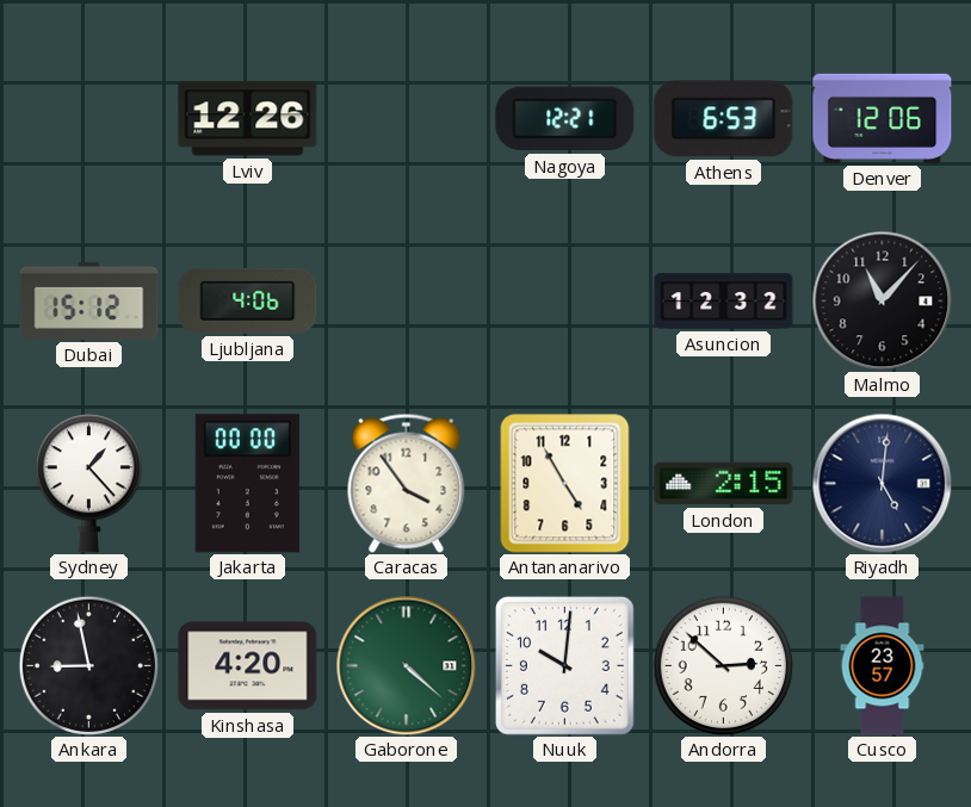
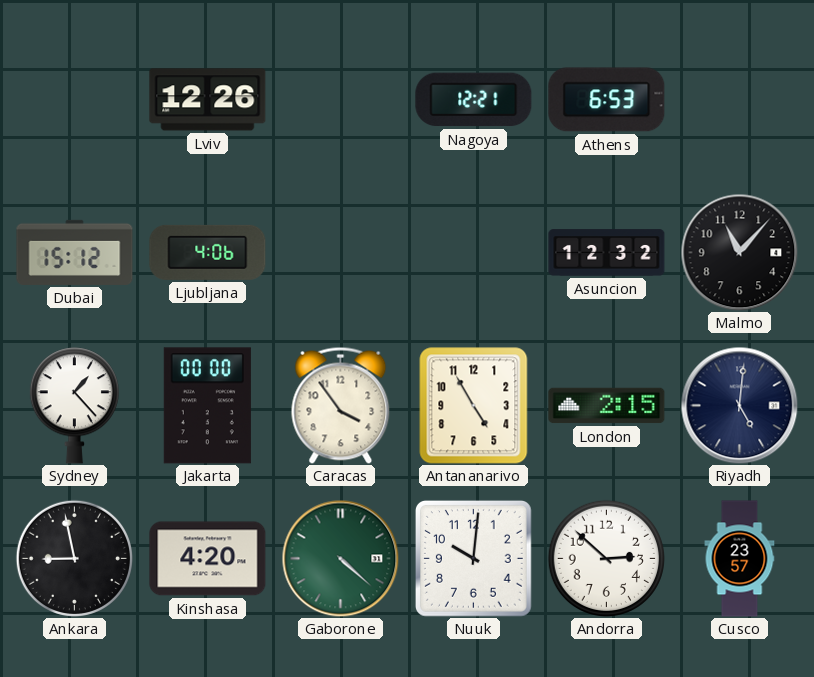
Denver: 12:06 -> none (883, 118)
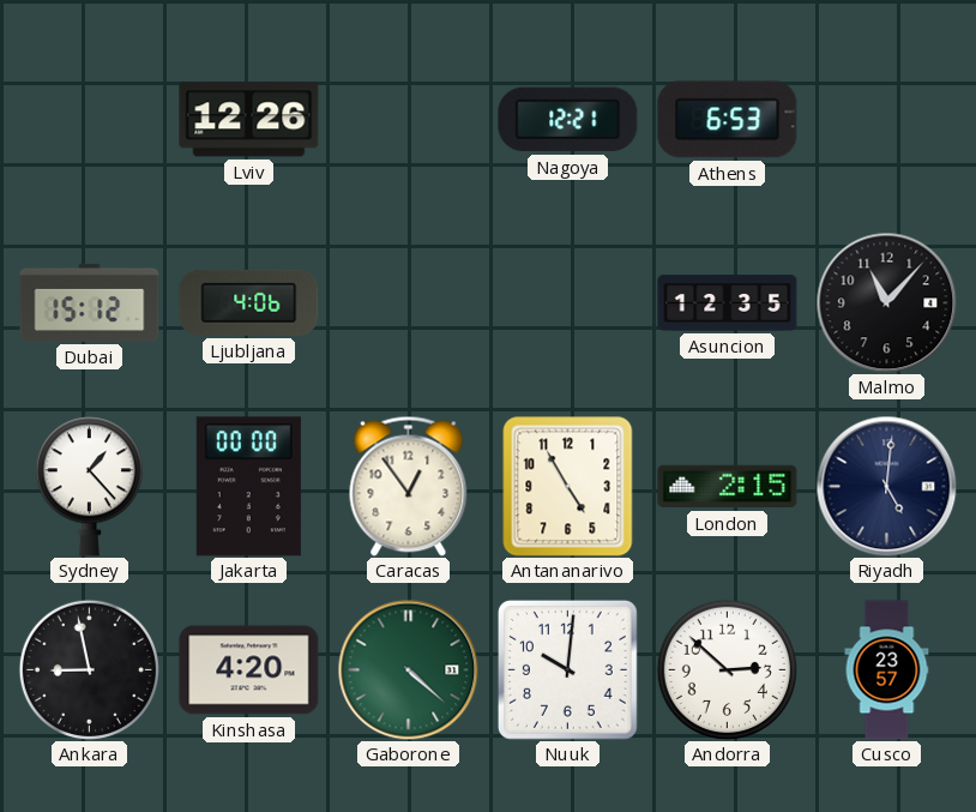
Asuncion: 12:32 -> 12:35 (728, 303)
Caracas: 3:54 -> 12:54 (409, 486)
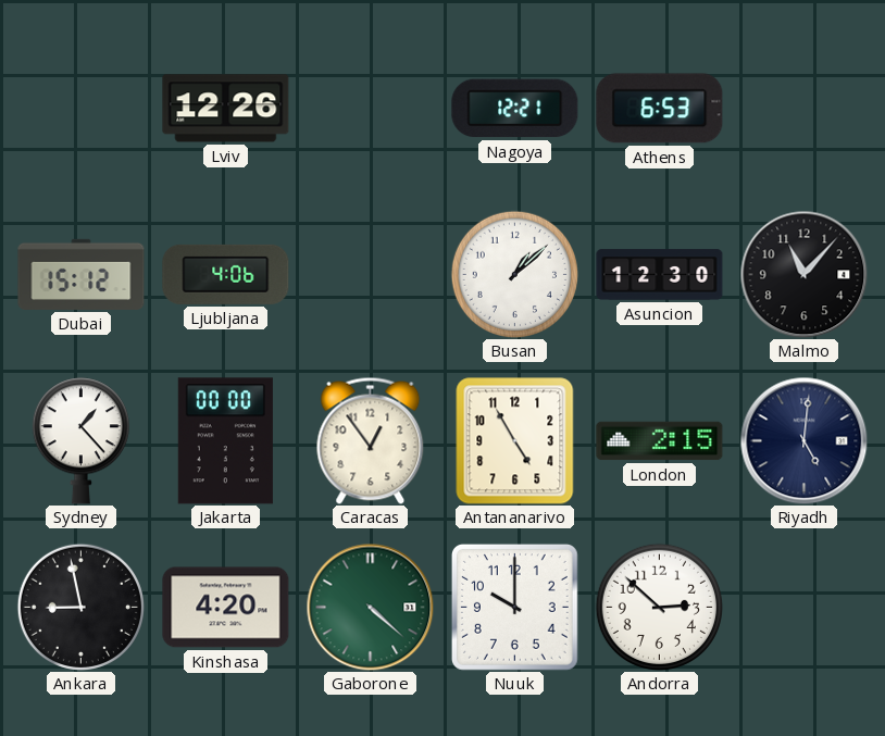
Busan: none -> 1:08 (514, 274)
Asuncion: 12:35 -> 12:30 (660, 275)
Nuuk: 10:01 -> 10:00 (514, 607)
Cusco: 23:57 -> none (887, 670)
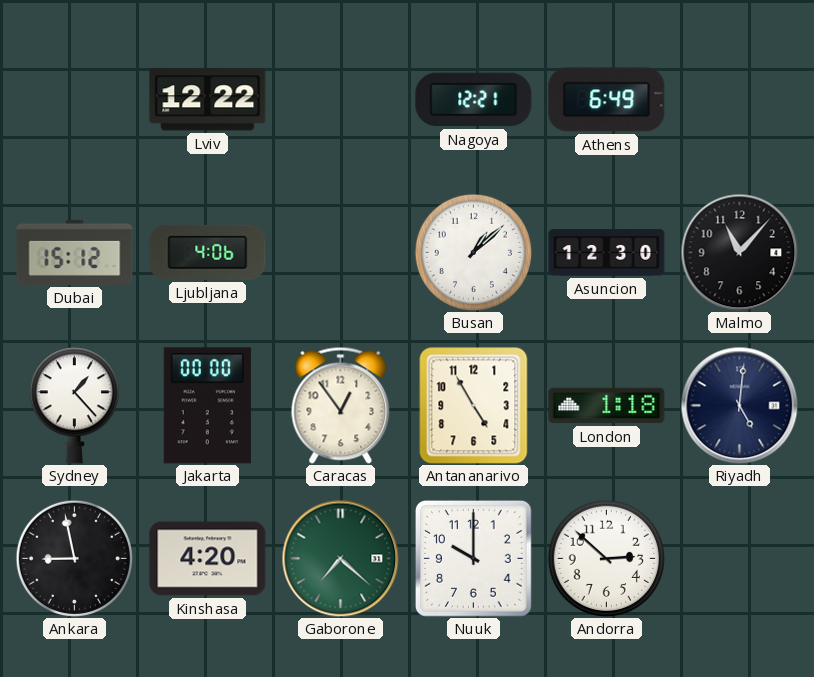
Lviv: 12:26 -> 12:22 (208, 100)
Athens: 6:53 -> 6:49 (607, 100)
London: 2:15 -> 1:18 (607, 406)
Gaborone: 4:22 -> 7:22 (340, 558)
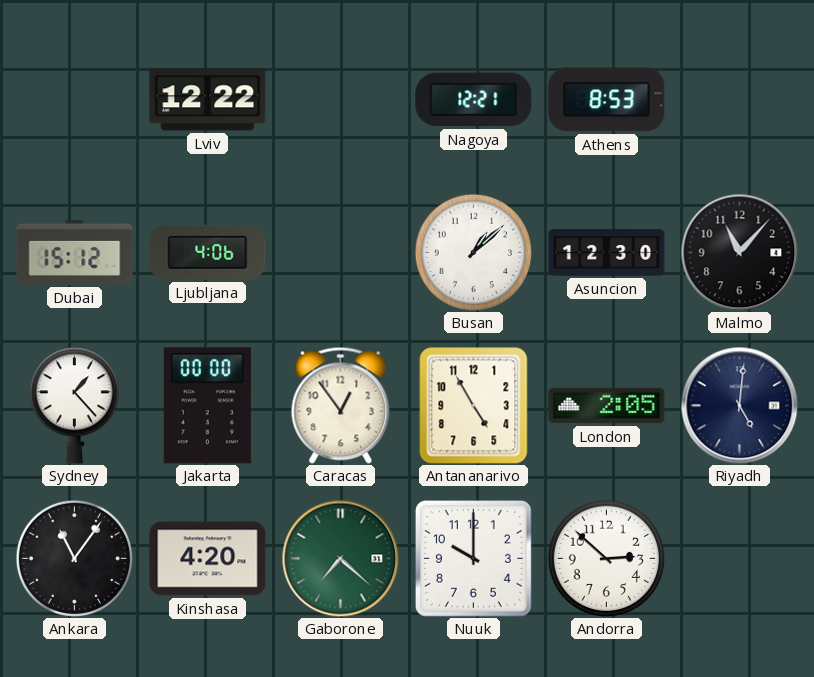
Athens: 6:49 -> 8:53 (607, 100)
London: 1:18 -> 2:05 (607, 406)
Ankara: 8:58 -> 11:06 (74, 558)
